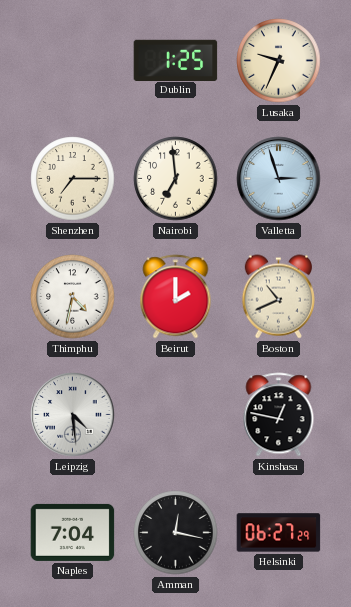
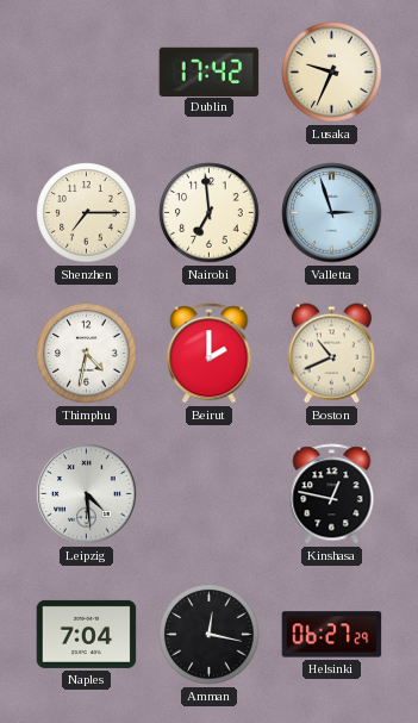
Dublin: 1:25 -> 17:42 (210, 71)
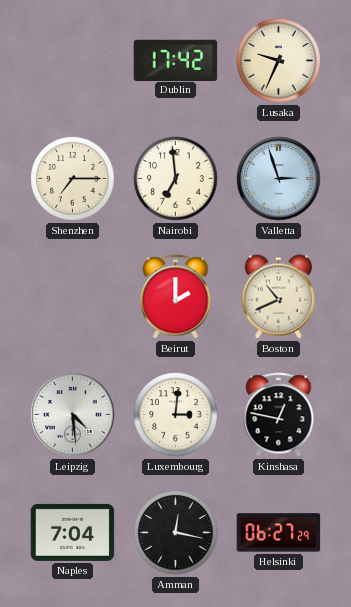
Thimphu: 4:32 -> none (87, 354)
Luxembourg: none -> 3:01 (176, 415)
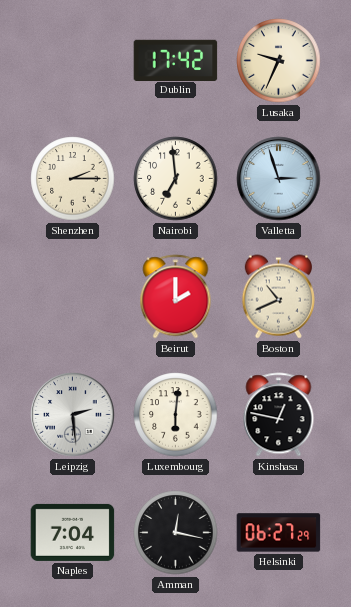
Shenzhen: 7:15 -> 2:15 (73, 179)
Leipzig: 4:29 -> 2:29 (73, 415)
Luxembourg: 3:01 -> 6:01 (176, 415)
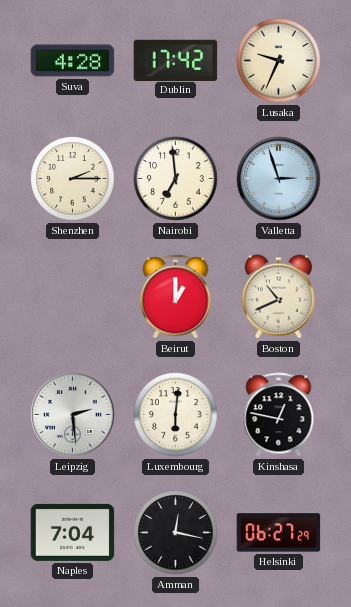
Suva: none -> 4:28 (73, 61)
Beirut: 2:00 -> 1:00 (176, 297)
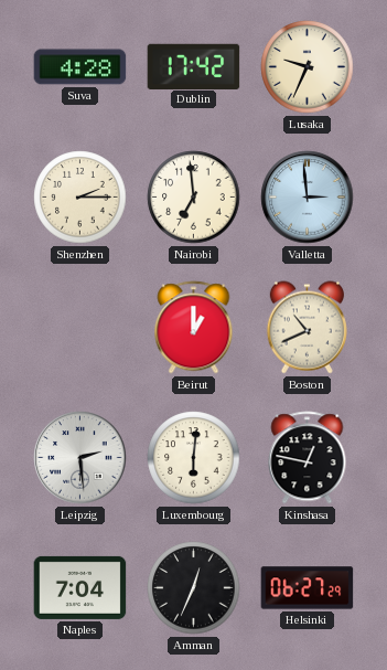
Valletta: 2:57 -> 2:59 (308, 198)
Amman: 12:17 -> 12:34 (194, 588)
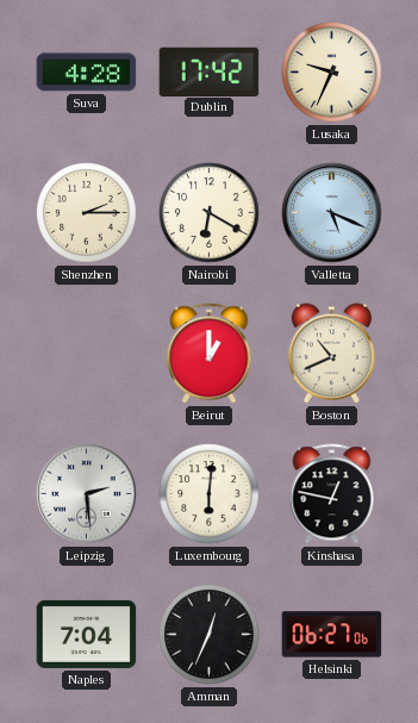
Nairobi: 6:59 -> 6:20 (210, 213)
Valletta: 2:59 -> 5:19 (332, 213)
Helsinki: 06:27:29 -> 06:27:06 (332, 635)
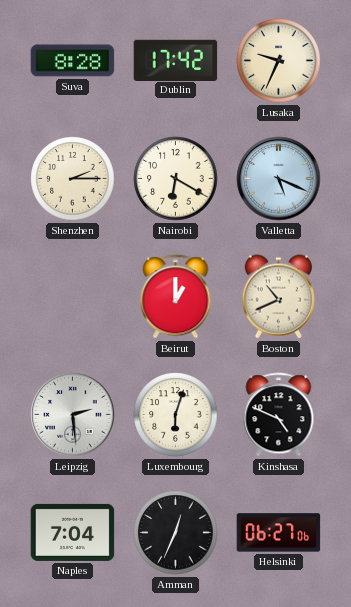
Suva: 4:28 -> 8:28 (73, 61)
Luxembourg: 6:01 -> 6:03 (176, 415)
Kinshasa: 12:47 -> 4:49 (279, 415)
